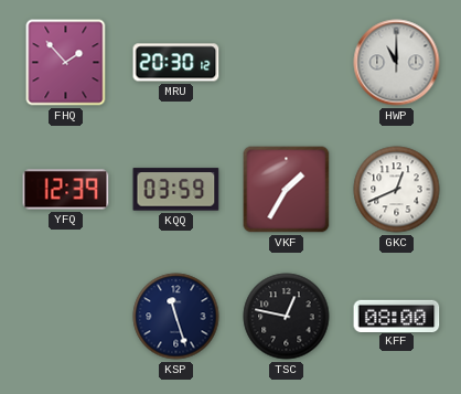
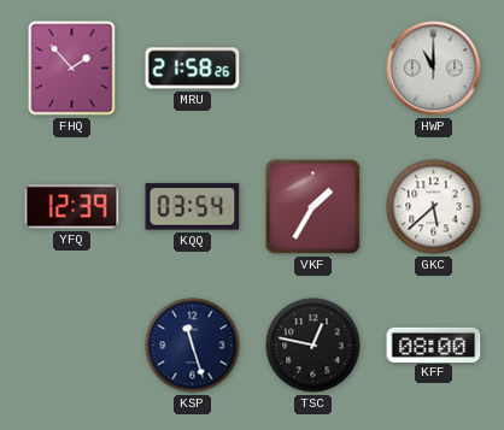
MRU: 20:30 -> 21:58 (193, 69)
KQQ: 03:59 -> 03:54 (193, 207)
GKC: 12:41 -> 5:38 (434, 207)
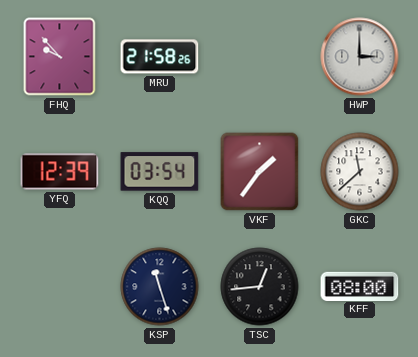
FHQ: 1:53 -> 9:53 (60, 57)
HWP: 11:00 -> 3:00 (360, 57)
VKF: 1:35 -> 1:36 (260, 172)
GKC: 5:38 -> 11:38 (360, 172)
TSC: 12:47 -> 12:44 (260, 287)
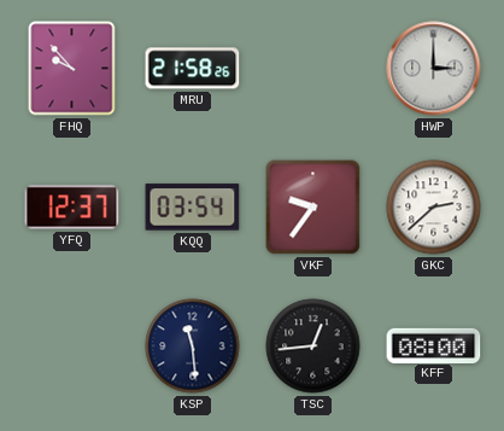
YFQ: 12:39 -> 12:37 (72, 208)
VKF: 1:36 -> 9:36 (313, 208)
GKC: 11:38 -> 2:38 (434, 208)
KSP: 11:27 -> 11:29 (193, 346)
